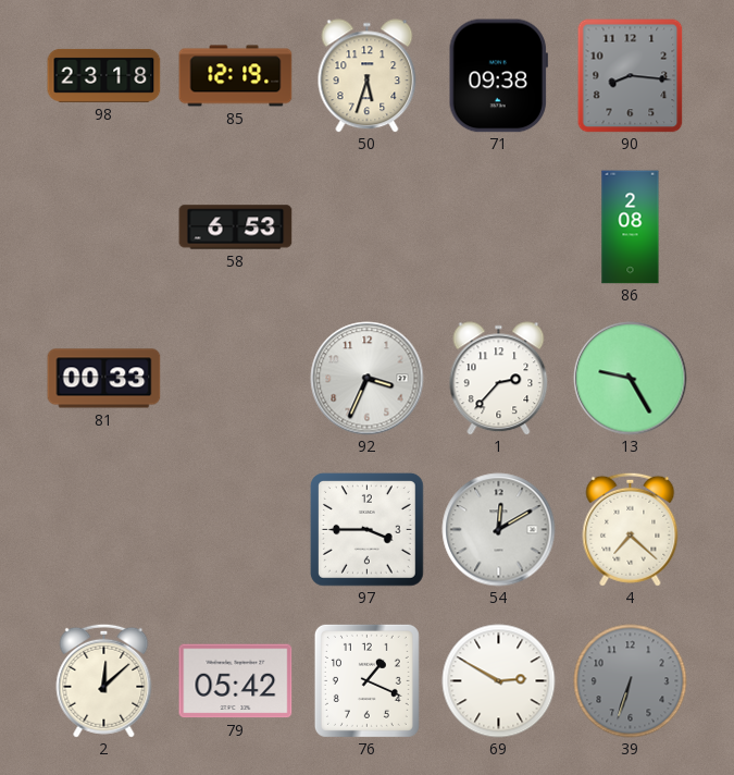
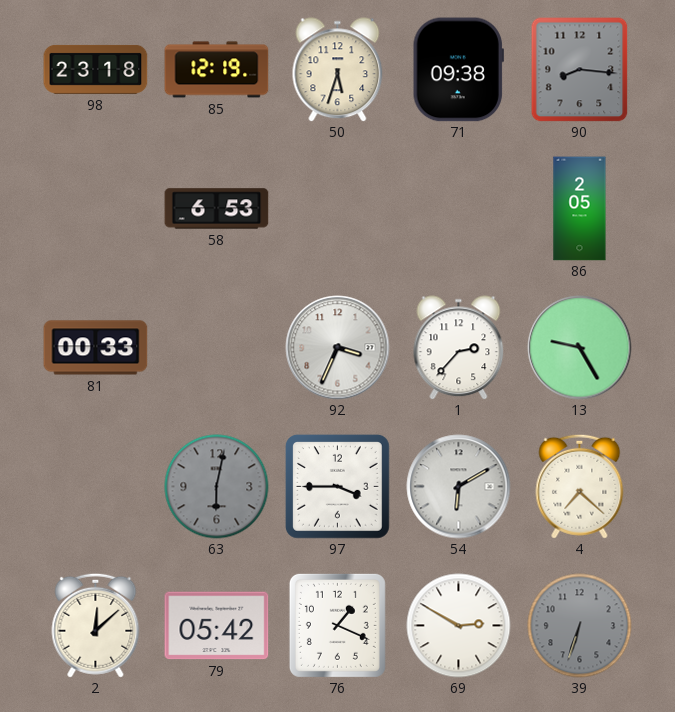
86: 2:08 -> 2:05 (580, 209)
63: none -> 6:02 (217, 487)
54: 12:10 -> 6:10 (459, 487)
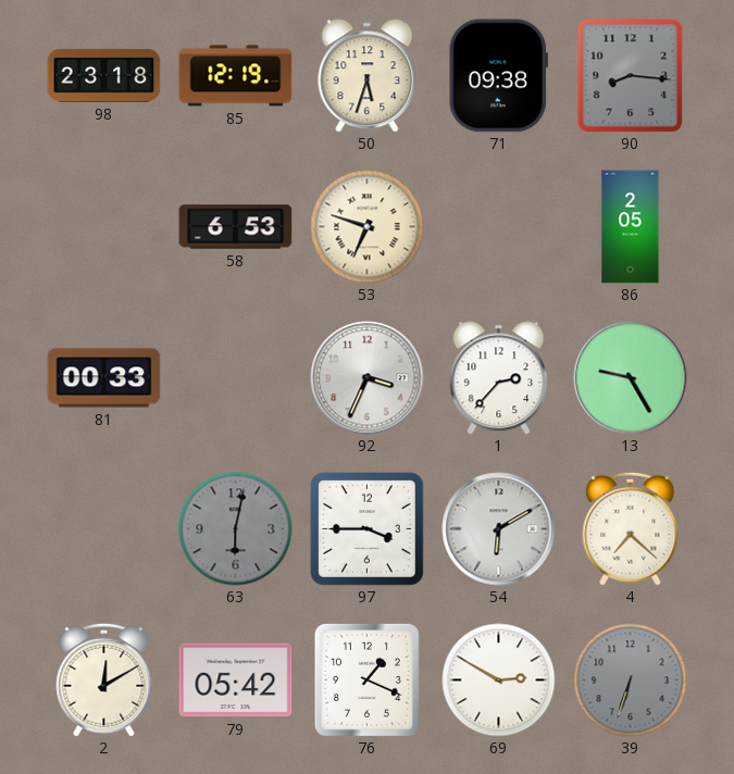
53: none -> 6:48 (368, 227)
2: 12:08 -> 12:10 (104, 679)
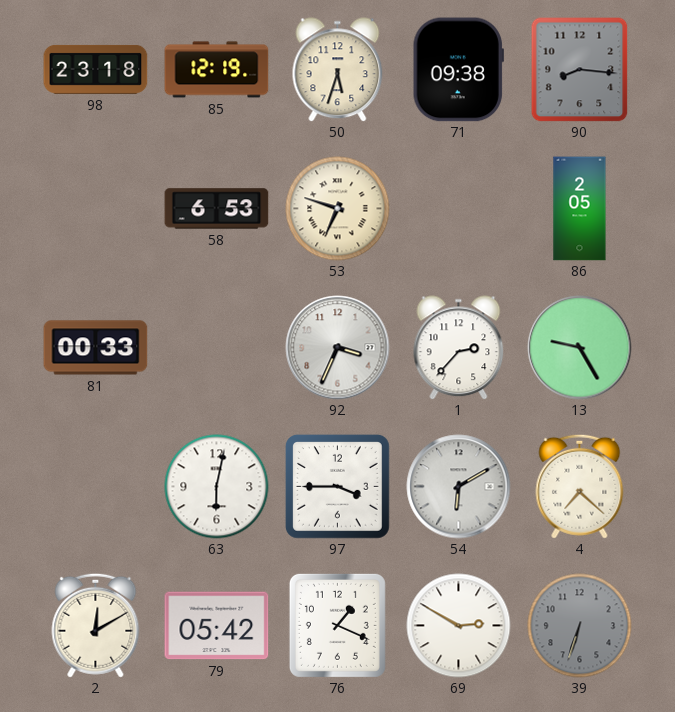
63 dial: grey -> white (217, 487)
